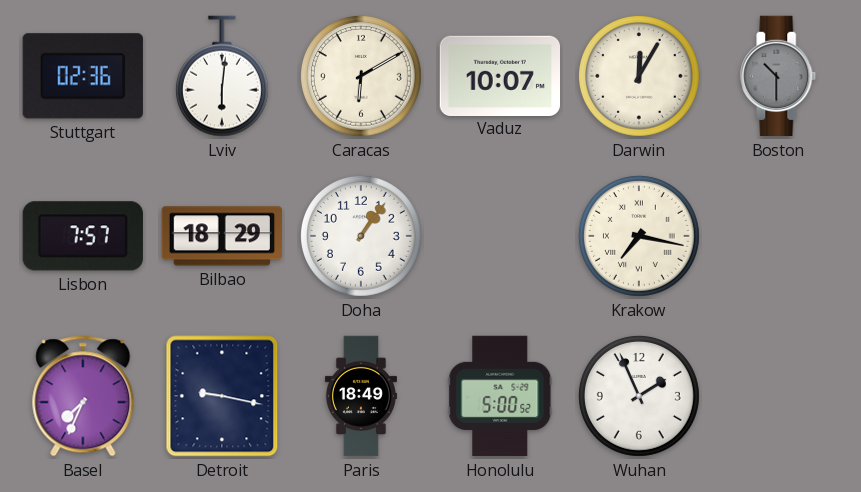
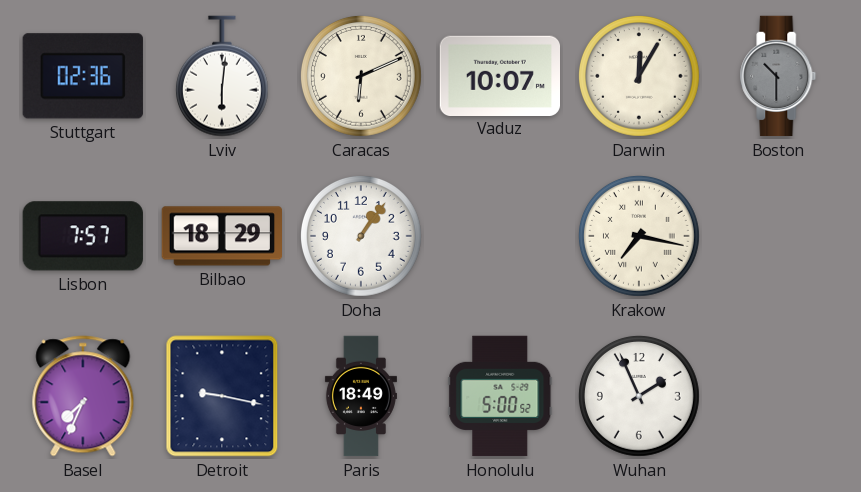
Caracas: 6:10 -> 6:11 (362, 77)
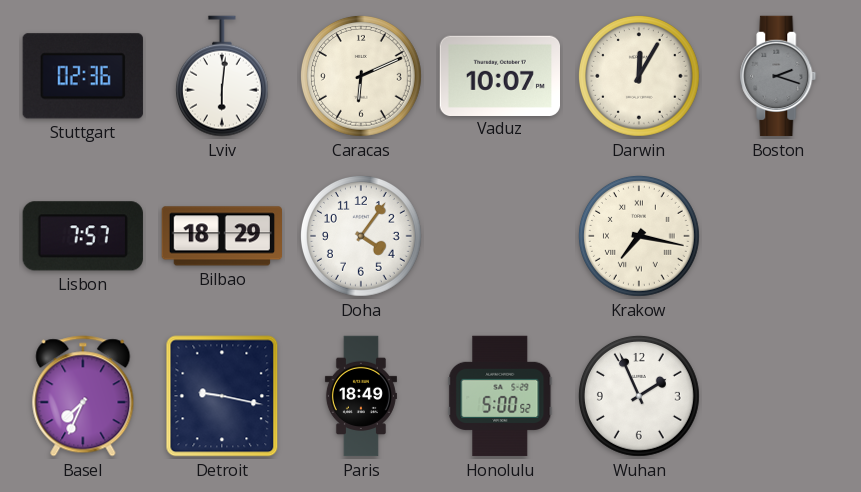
Boston: 10:30 -> 2:18 (778, 76)
Doha: 1:06 -> 4:06 (362, 237)
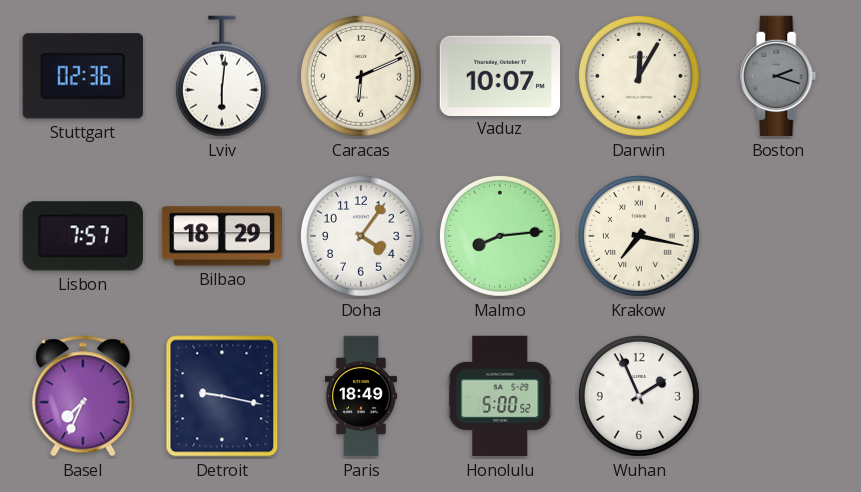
Malmo: none -> 8:14 (501, 237)
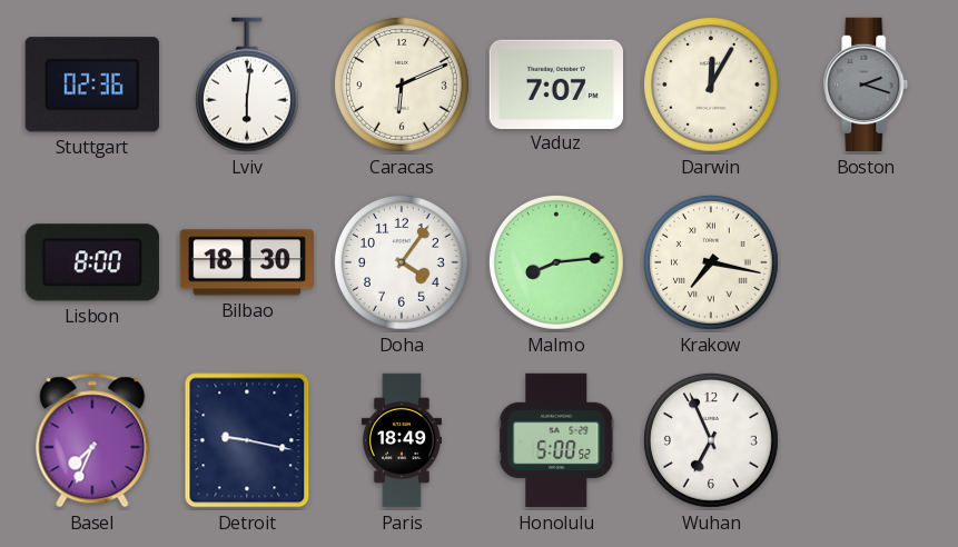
Vaduz: 10:07 -> 7:07 (555, 83)
Lisbon: 7:57 -> 8:00 (92, 262)
Bilbao: 18:29 -> 18:30 (246, 262)
Wuhan: 1:56 -> 6:56 (712, 441)
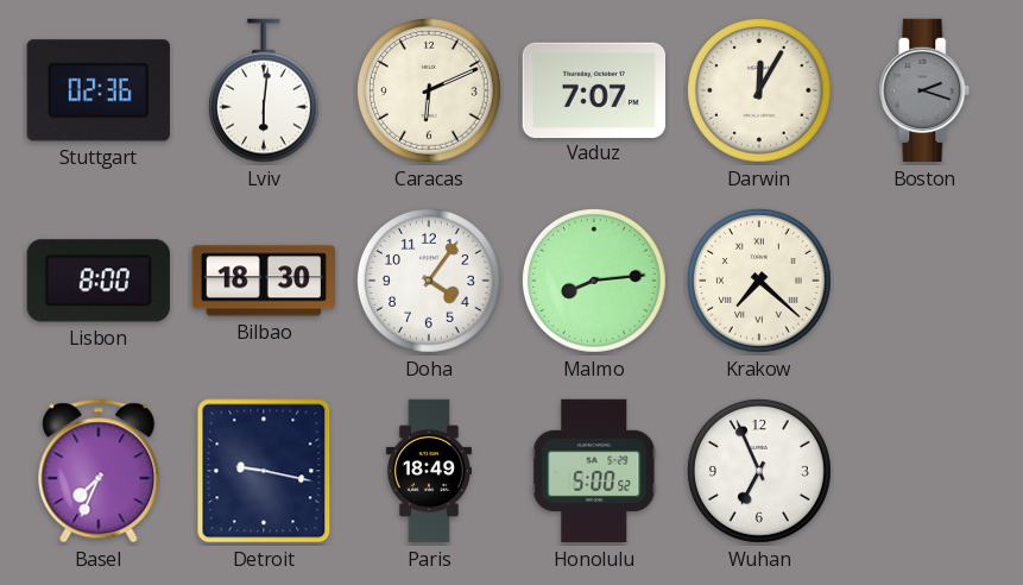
Krakow: 7:17 -> 7:22 (760, 282)
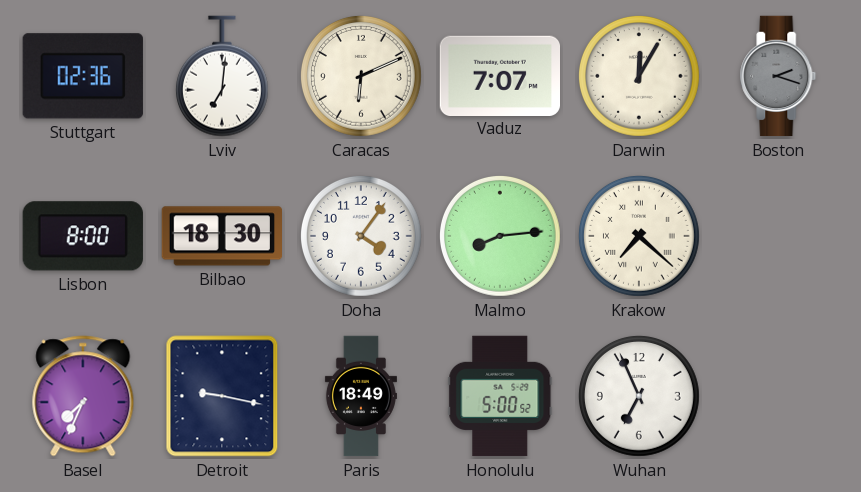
Lviv: 6:01 -> 7:01 (222, 76)
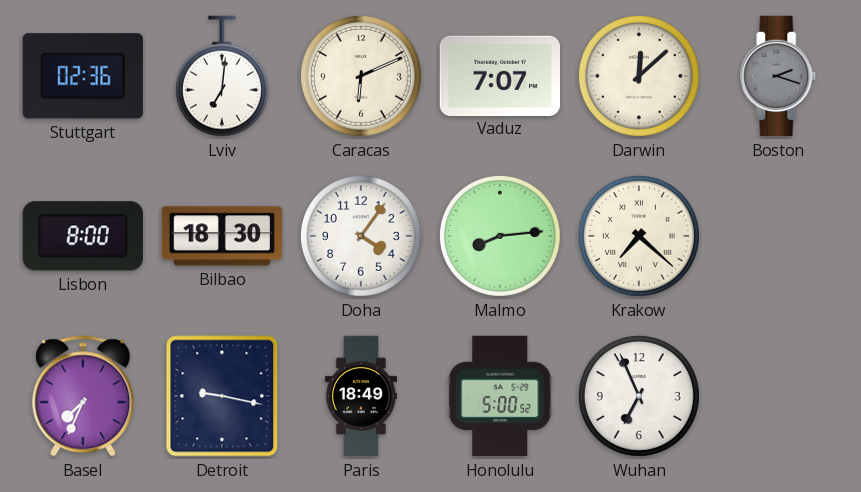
Darwin: 12:05 -> 12:08 (640, 77)
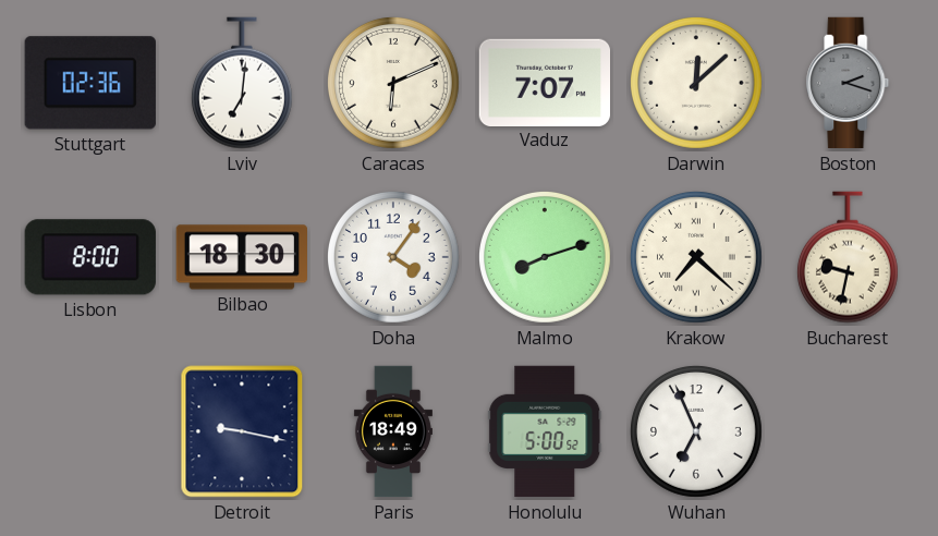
Malmo: 8:14 -> 8:12 (546, 258)
Bucharest: none -> 9:32 (848, 257)
Basel: 7:34 -> none (83, 396)
